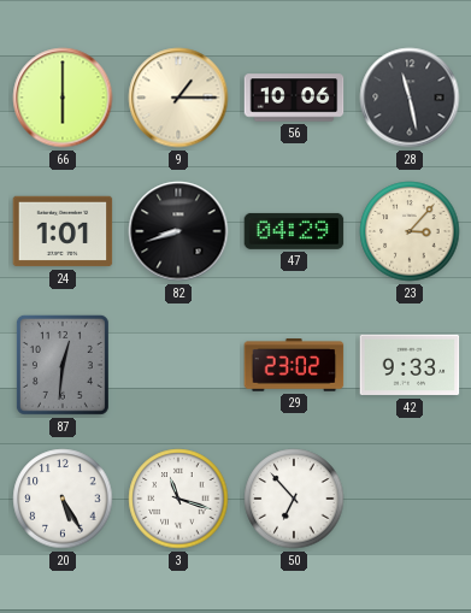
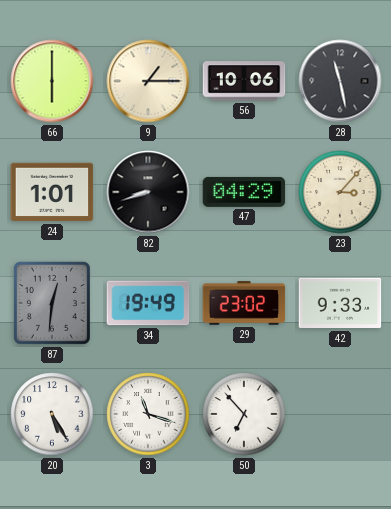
34: none -> 19:49 (148, 303)
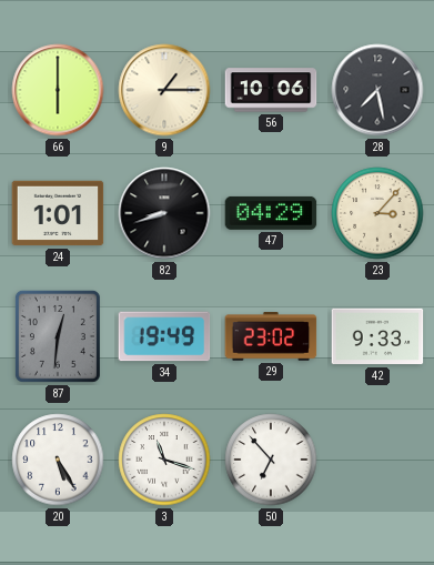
28: 11:28 -> 7:28 (377, 90)
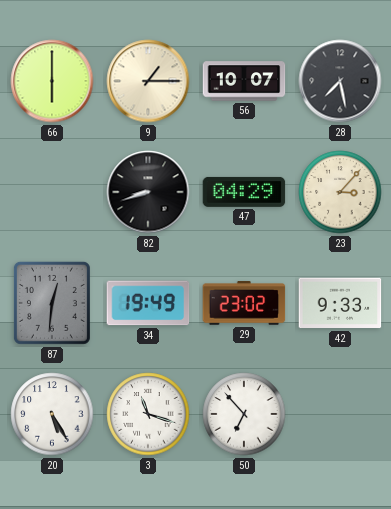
56: 10:06 -> 10:07 (244, 81)
24: 1:01 -> none (58, 213)
